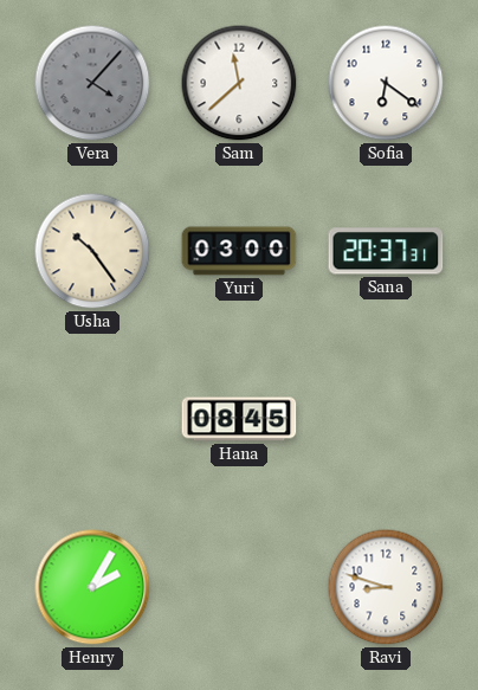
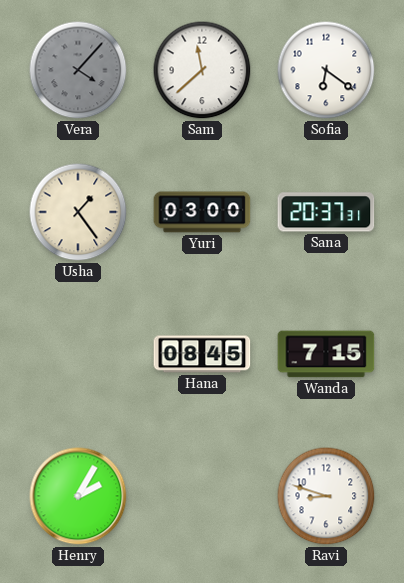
Usha: 10:24 -> 1:24 (78, 212)
Wanda: none -> 7:15 (326, 354)
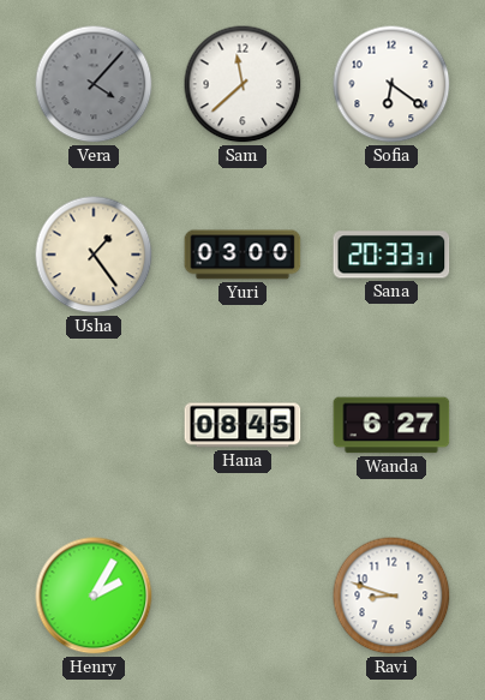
Sana: 20:37 -> 20:33 (391, 255)
Wanda: 7:15 -> 6:27 (391, 425)
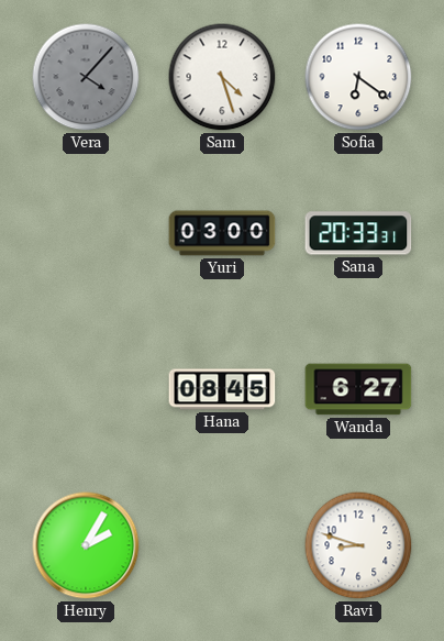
Sam: 11:38 -> 4:27 (222, 77)
Usha: 1:24 -> none (94, 255)
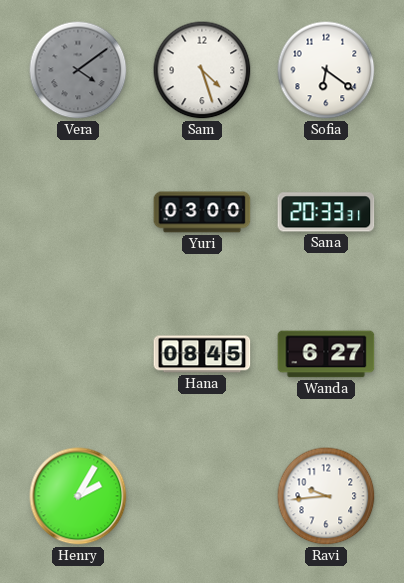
Vera: 4:07 -> 4:09 (78, 70)
Ravi: 8:48 -> 9:44 (326, 496)
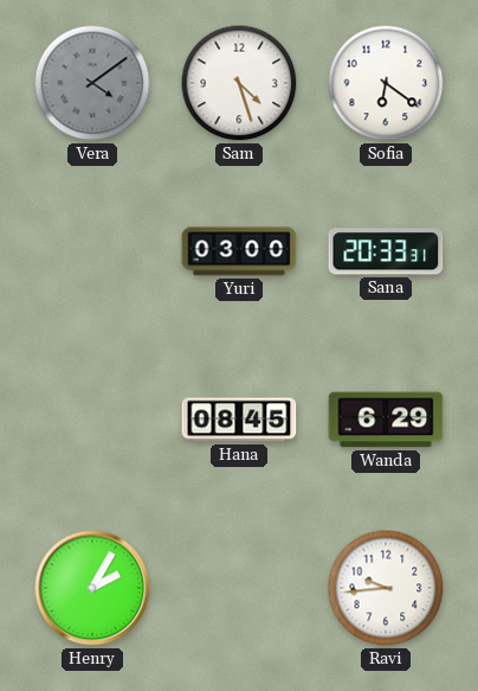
Wanda: 6:27 -> 6:29 (386, 420)
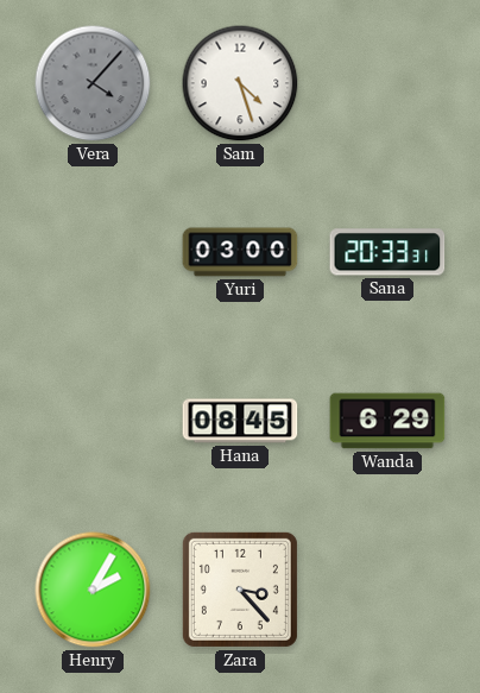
Vera: 4:09 -> 4:07 (93, 83)
Sofia: 6:21 -> none (386, 83)
Zara: none -> 3:23 (240, 590)
Ravi: 9:44 -> none (386, 588)
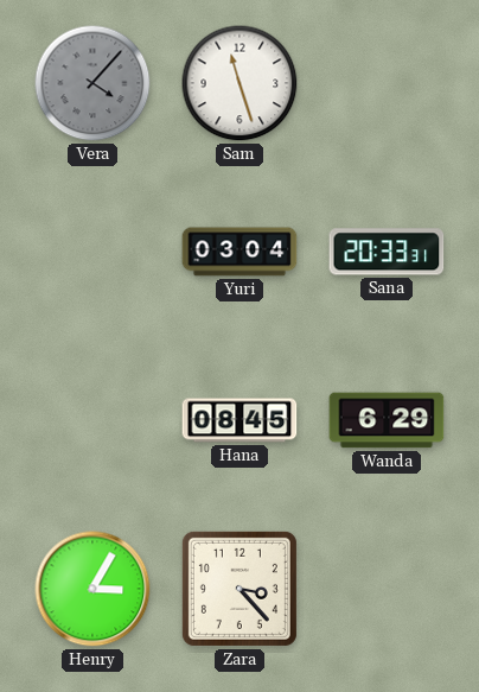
Sam: 4:27 -> 11:27 (239, 83)
Yuri: 03:00 -> 03:04 (239, 252)
Henry: 2:05 -> 3:05 (92, 589)
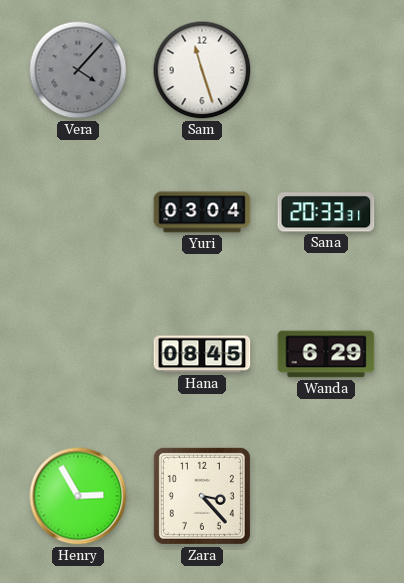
Henry: 3:05 -> 2:55 (78, 496)
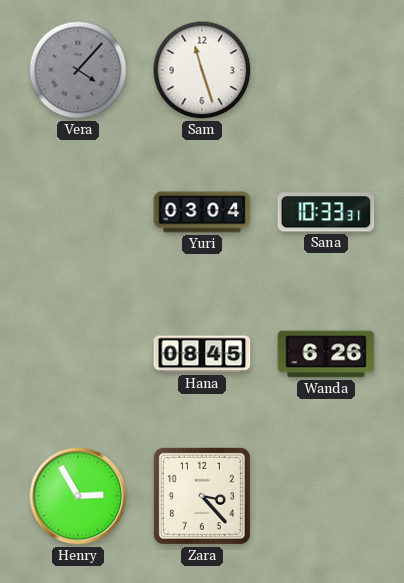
Sana: 20:33 -> 10:33 (326, 212)
Wanda: 6:29 -> 6:26 (326, 354)
